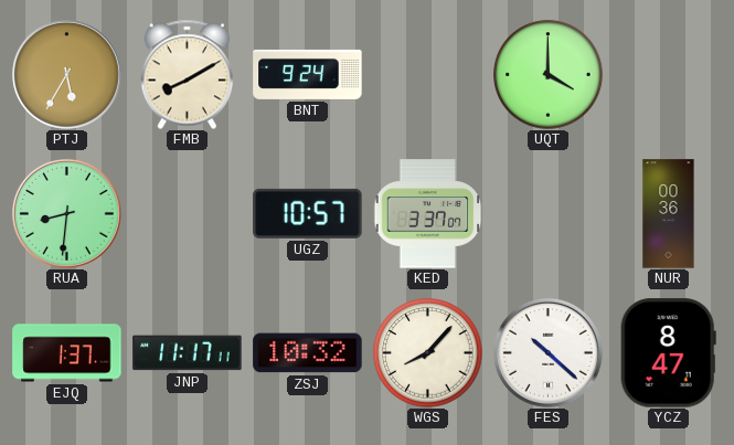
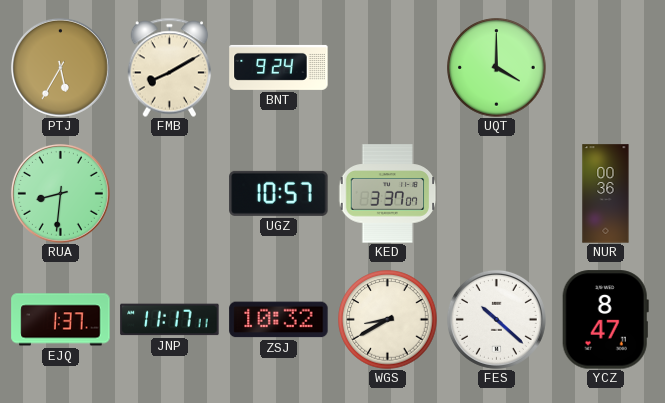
WGS: 8:07 -> 8:40 (388, 320)
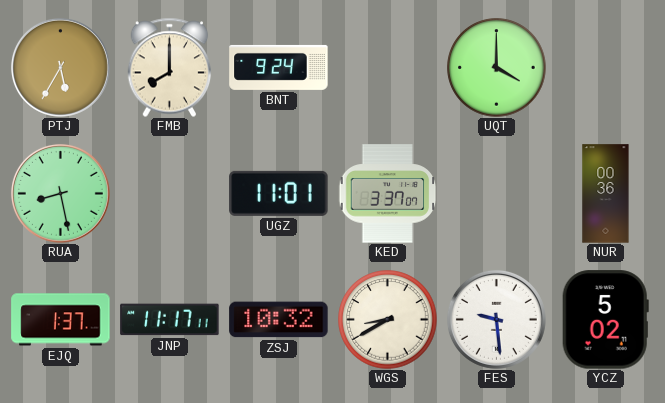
FMB: 8:10 -> 8:00 (170, 67)
RUA: 8:31 -> 8:28 (60, 193)
UGZ: 10:57 -> 11:01 (279, 193)
FES: 10:22 -> 9:29 (496, 319)
YCZ: 8:47 -> 5:02 (605, 320)
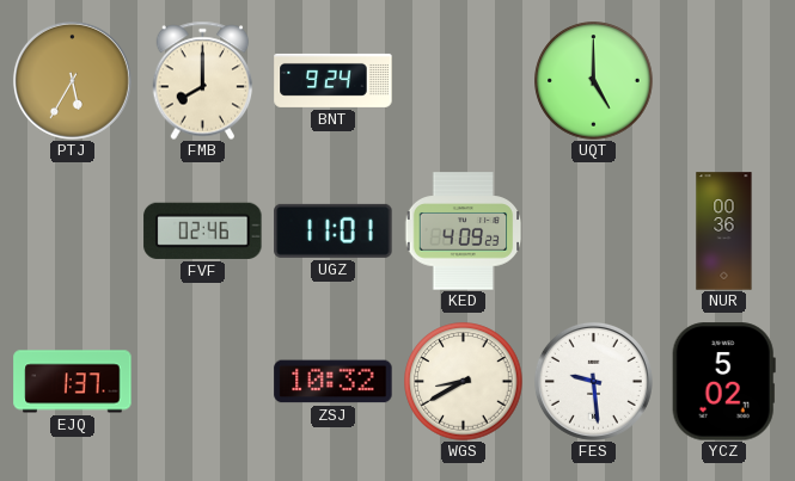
UQT: 4:00 -> 5:00 (594, 81)
RUA: 8:28 -> none (60, 193)
FVF: none -> 02:46 (203, 230)
KED: 3:37 -> 4:09 (463, 232)
JNP: 11:17 -> none (170, 320)
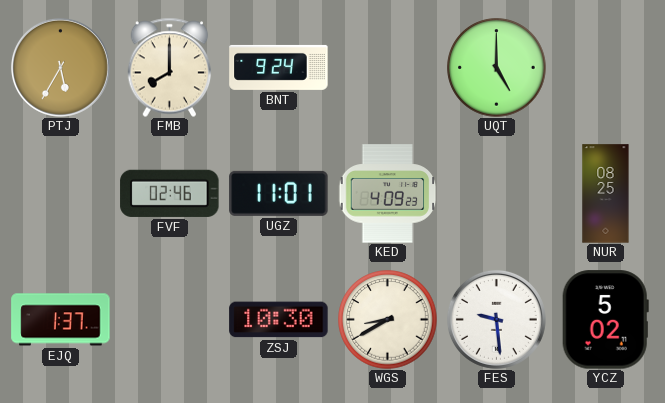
NUR: 00:36 -> 08:25 (606, 194)
ZSJ: 10:32 -> 10:30 (279, 320)
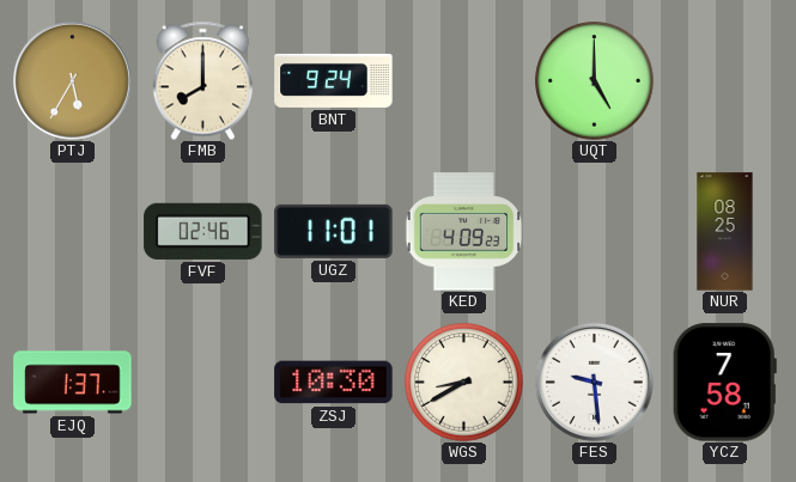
YCZ: 5:02 -> 7:58 (724, 383)
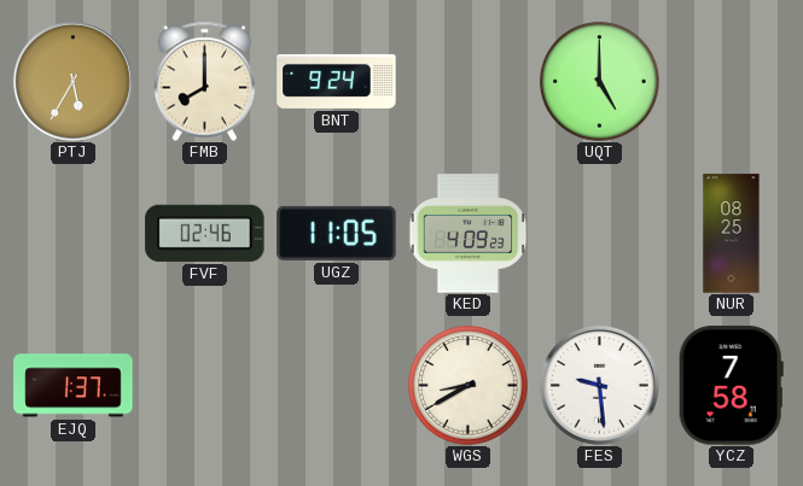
UGZ: 11:01 -> 11:05 (337, 233)
ZSJ: 10:30 -> none (334, 383)
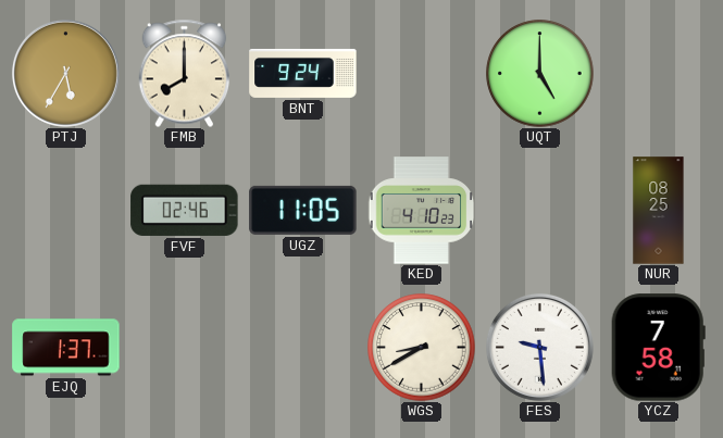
KED: 4:09 -> 4:10 (421, 211)
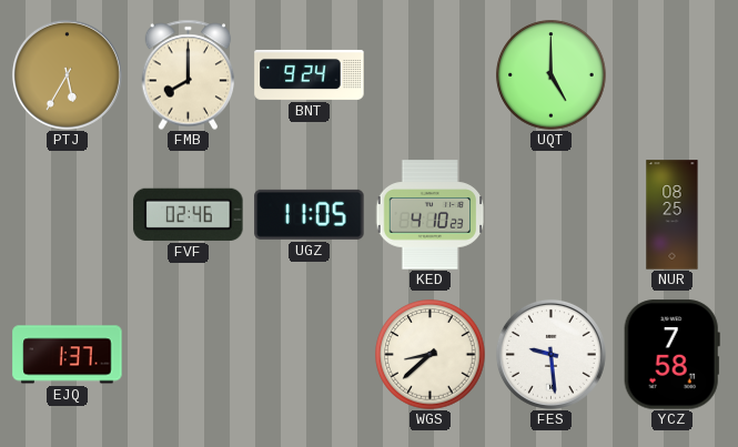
WGS: 8:40 -> 8:38 (431, 355)
